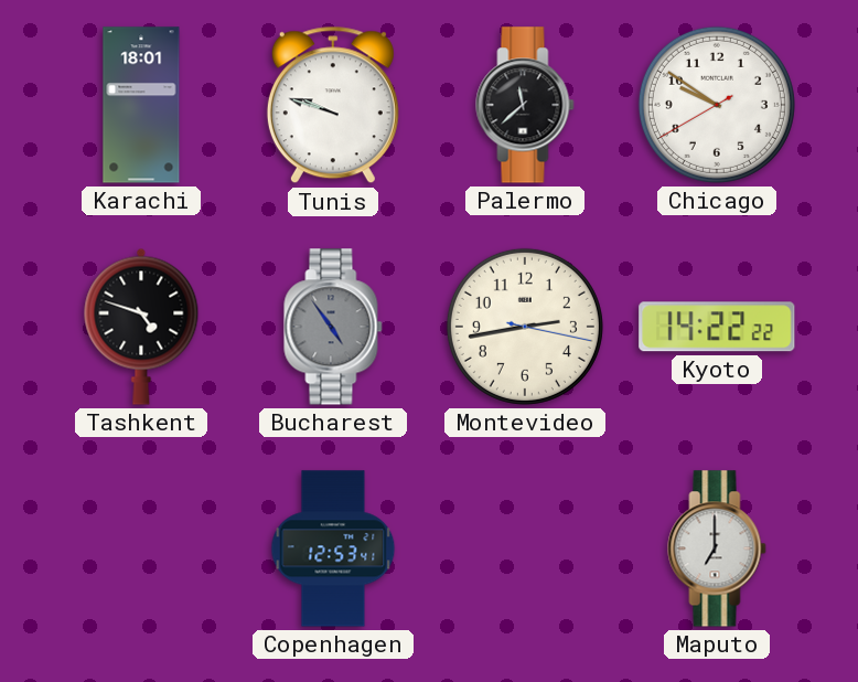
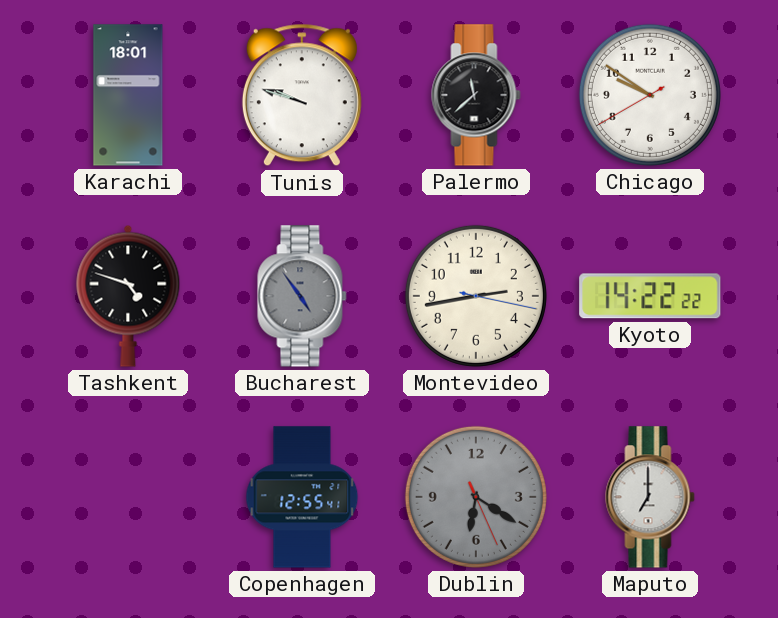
Copenhagen: 12:53 -> 12:55 (302, 497)
Dublin: none -> 6:20 (476, 497)
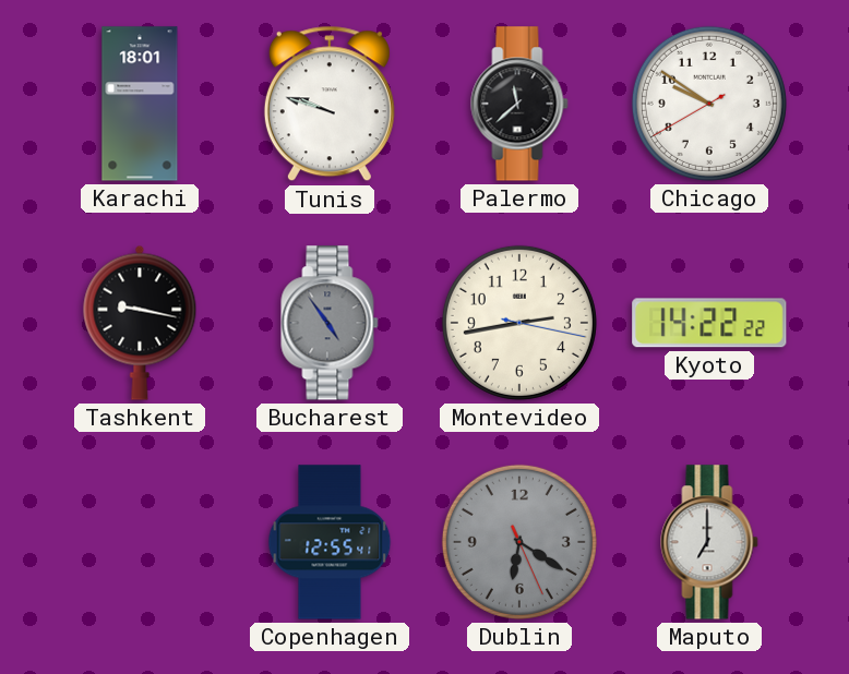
Tashkent: 4:48 -> 9:17 (140, 323)
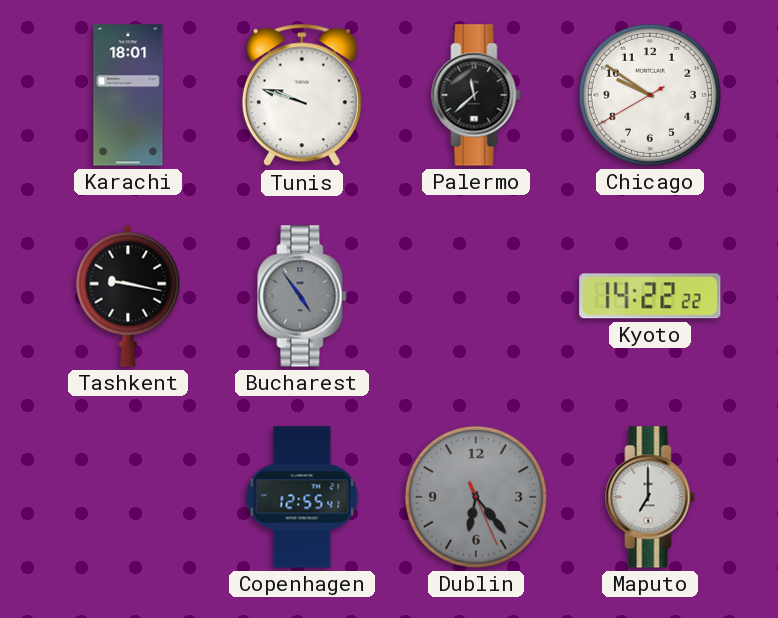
Montevideo: 2:43 -> none (519, 323)
Dublin: 6:20 -> 6:23 (476, 497)
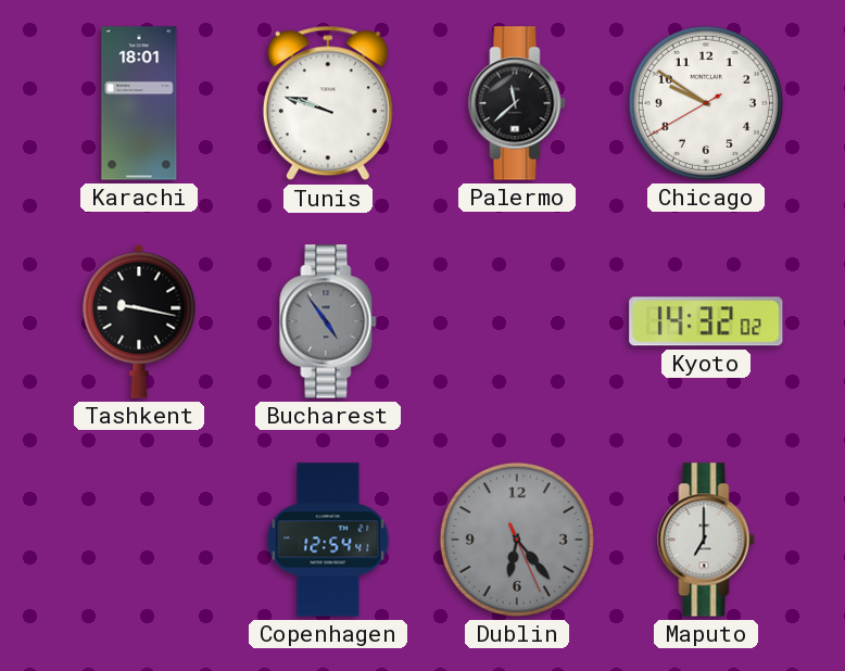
Kyoto: 14:22 -> 14:32 (706, 321)
Copenhagen: 12:55 -> 12:54 (328, 540)
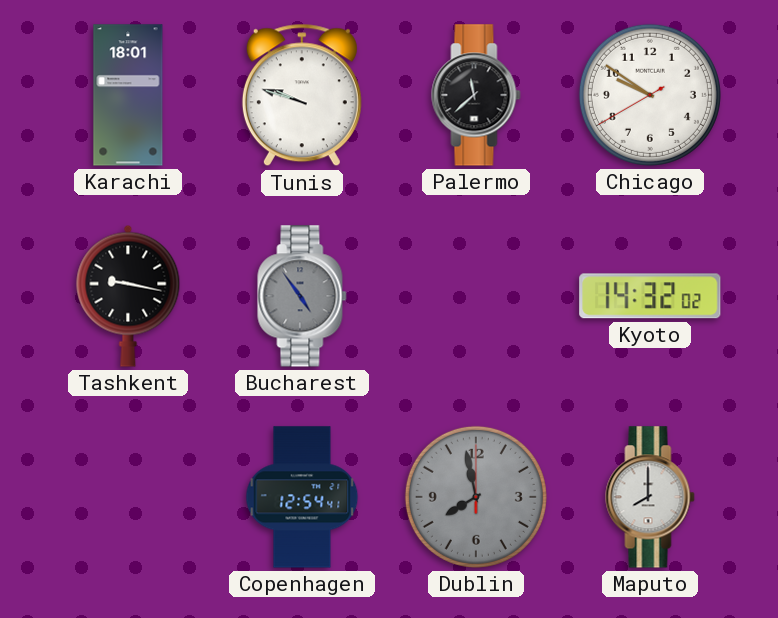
Dublin: 6:23 -> 7:58 (476, 497)
Maputo: 7:00 -> 8:00 (650, 497)
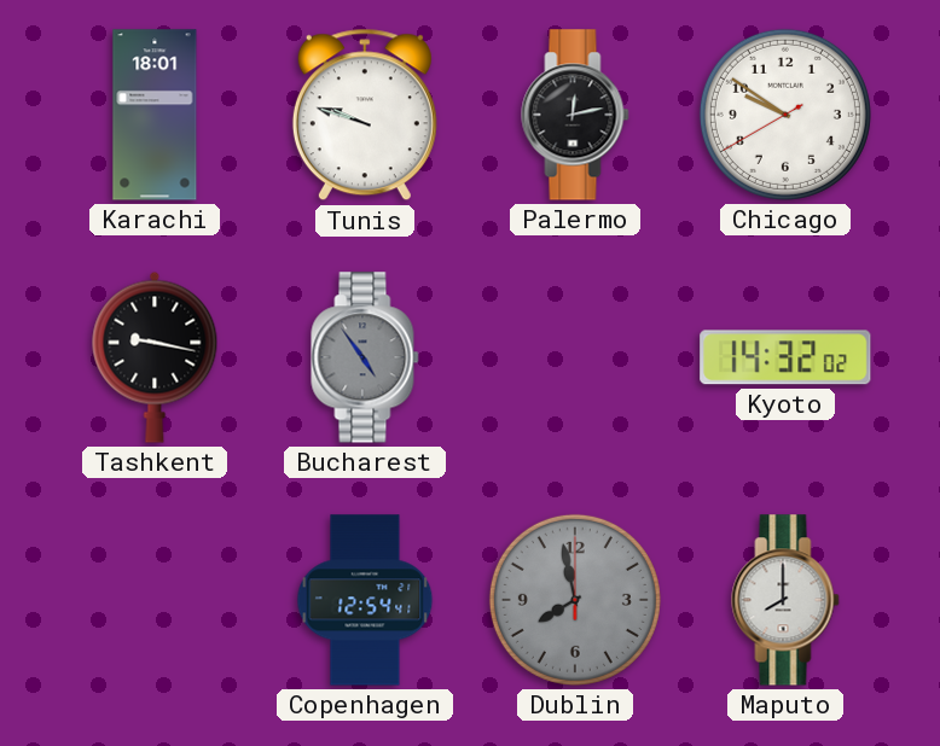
Palermo: 11:38 -> 12:13 (575, 115)
